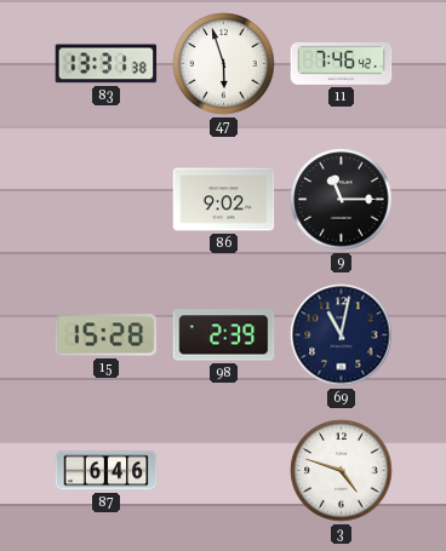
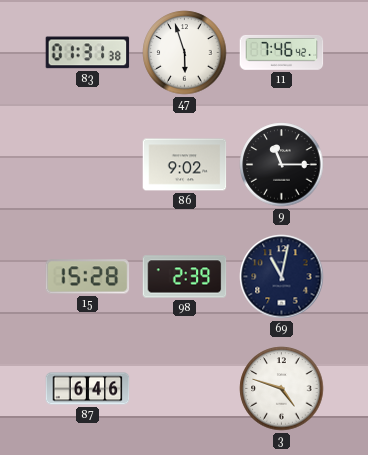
83: 13:31 -> 01:31 (88, 53)
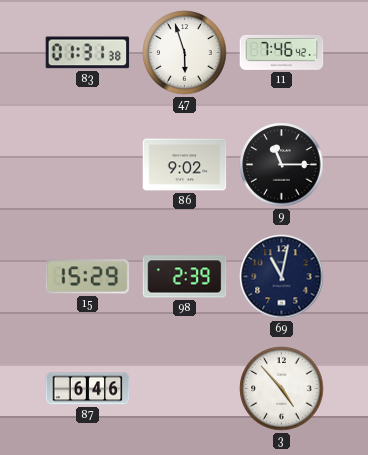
15: 15:28 -> 15:29 (88, 277)
3: 4:48 -> 4:53 (282, 389)
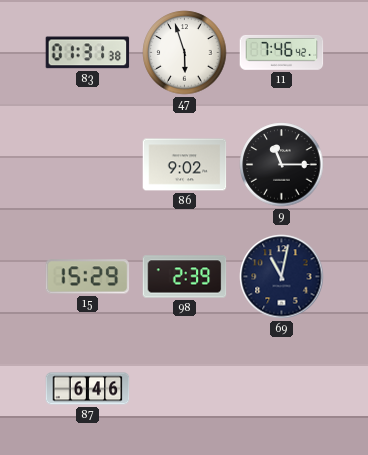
3: 4:53 -> none (282, 389)
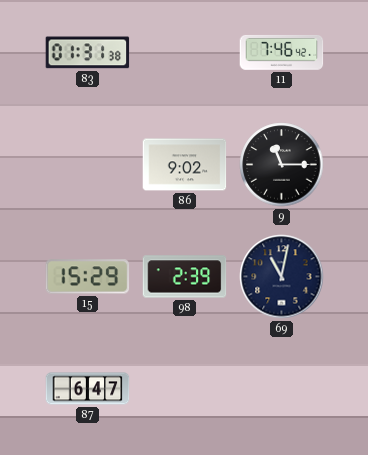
47: 5:57 -> none (185, 53)
87: 6:46 -> 6:47 (88, 389)
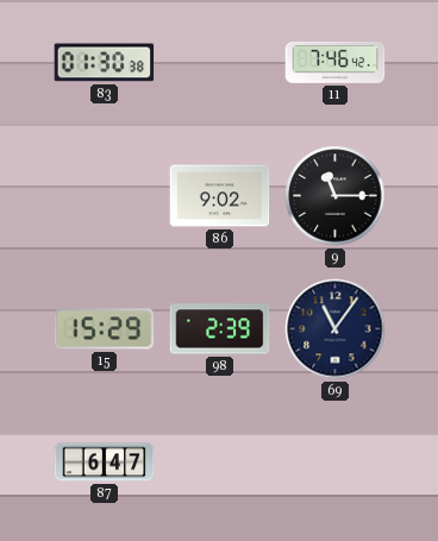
83: 01:31 -> 01:30 (105, 63)
69: 11:02 -> 11:06 (336, 329)
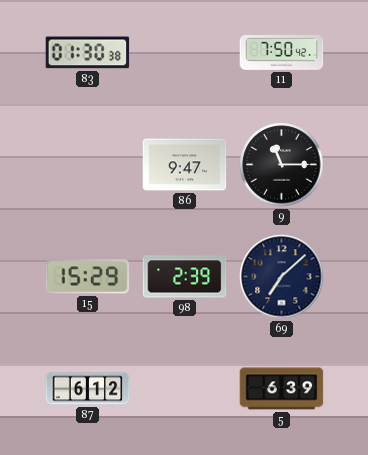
11: 7:46 -> 7:50 (282, 52)
86: 9:02 -> 9:47 (185, 165)
69: 11:06 -> 7:08 (282, 277)
87: 6:47 -> 6:12 (88, 389)
5: none -> 6:39 (282, 389)
